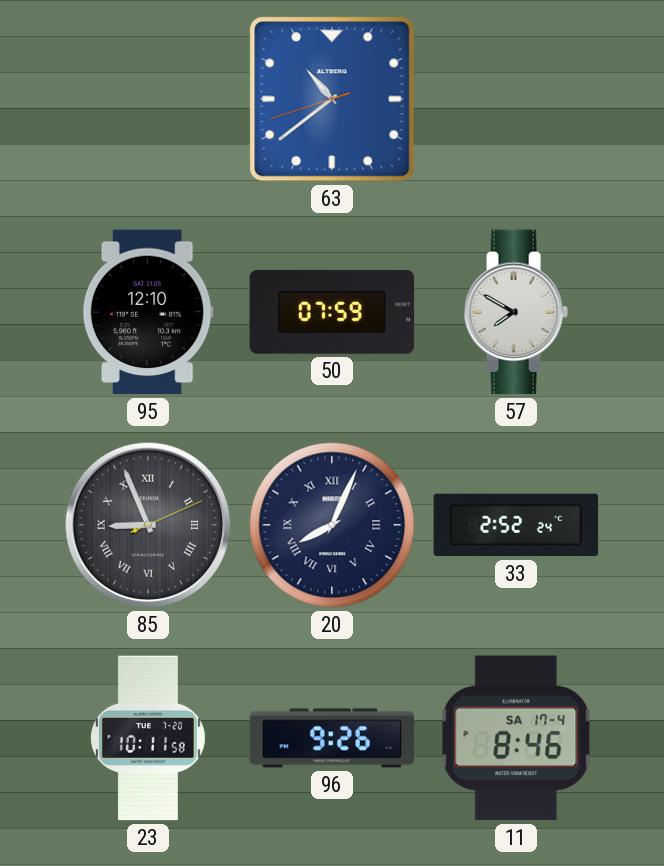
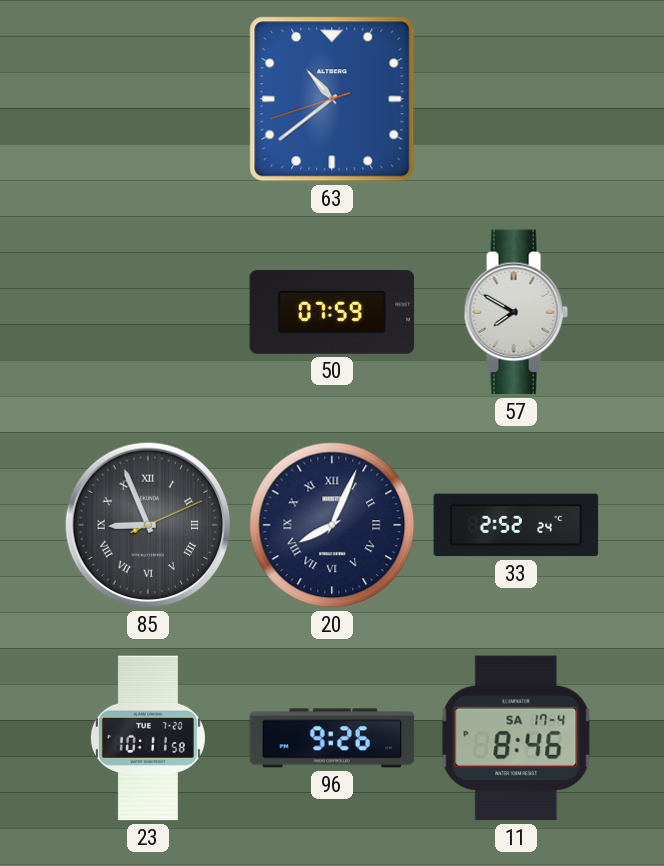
95: 12:10 -> none (148, 312)
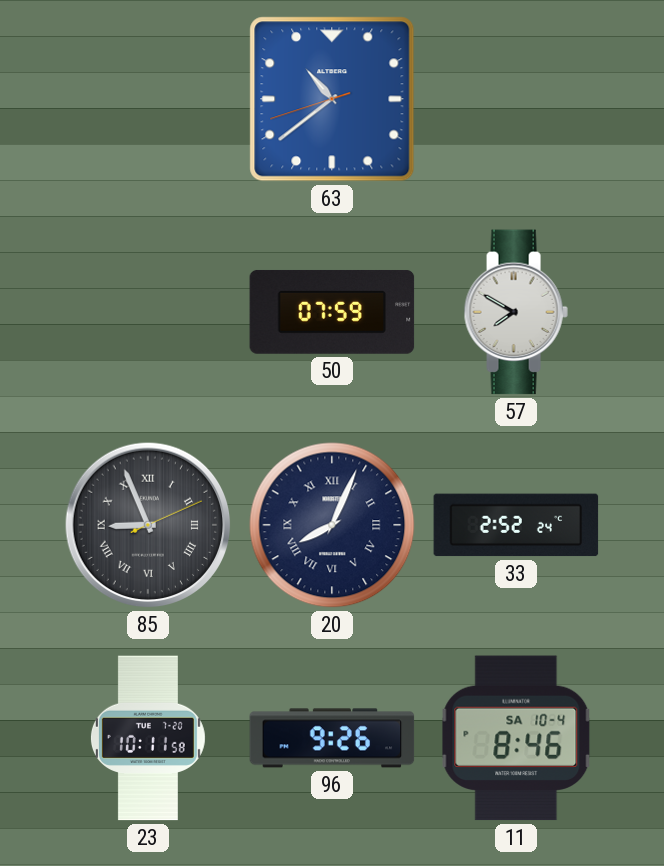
11 date: SA 17-4 -> SA 10-4 (516, 738)
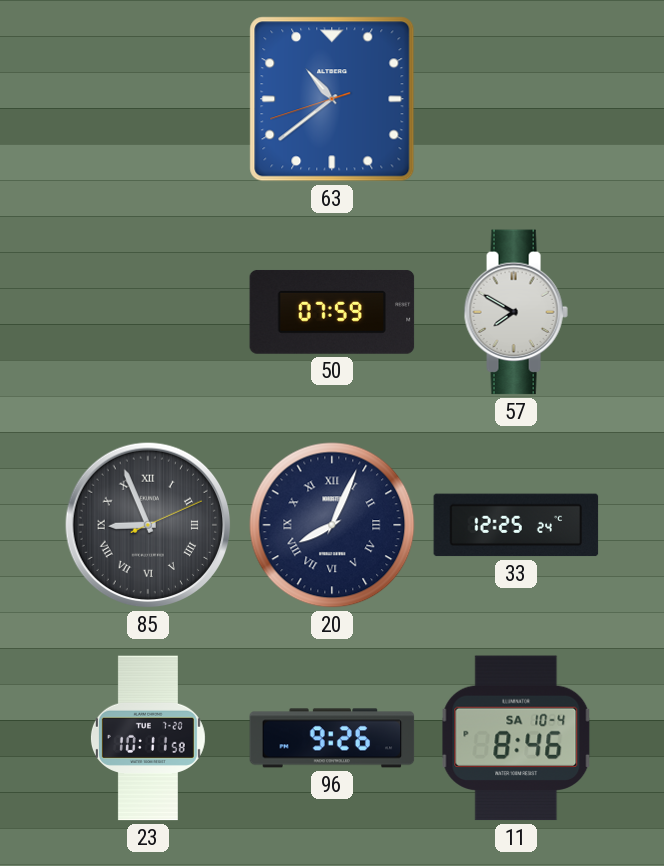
33: 2:52 -> 12:25 (516, 525)
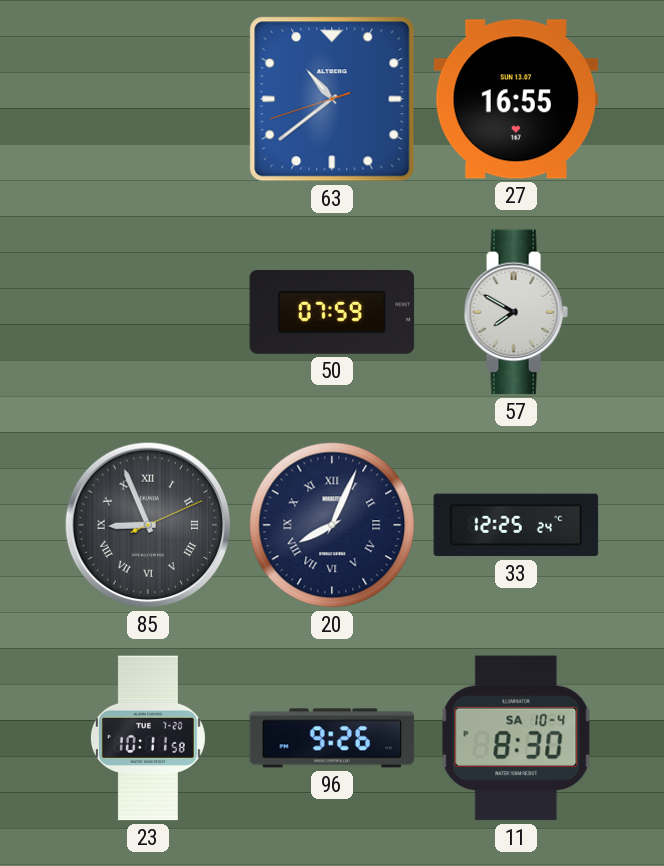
27: none -> 16:55 (516, 99)
11: 8:46 -> 8:30 (516, 738)
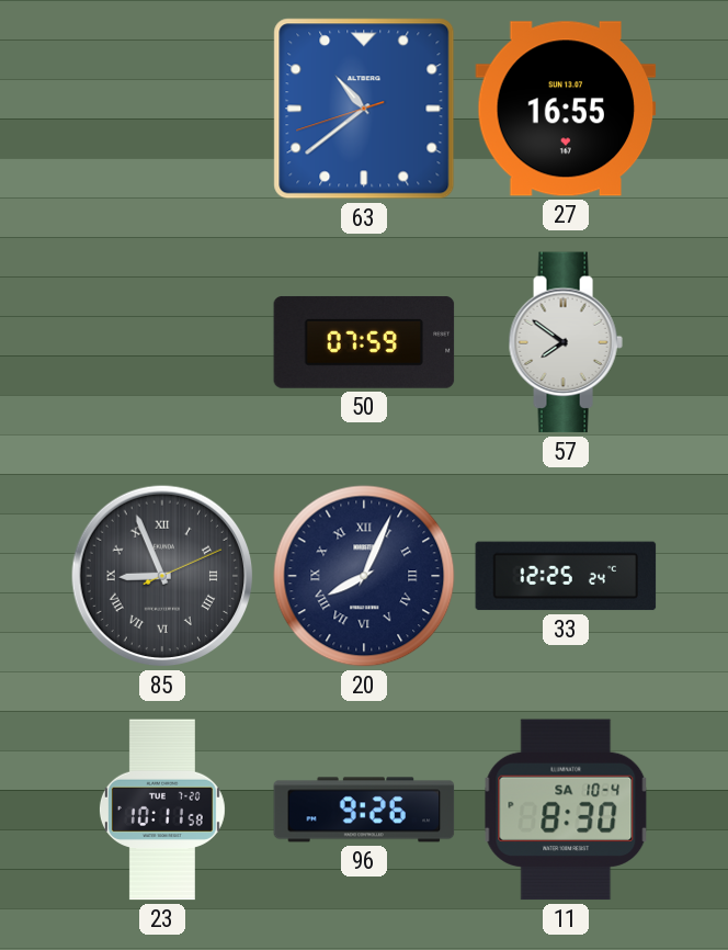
57: 7:50 -> 7:51 (566, 342)
